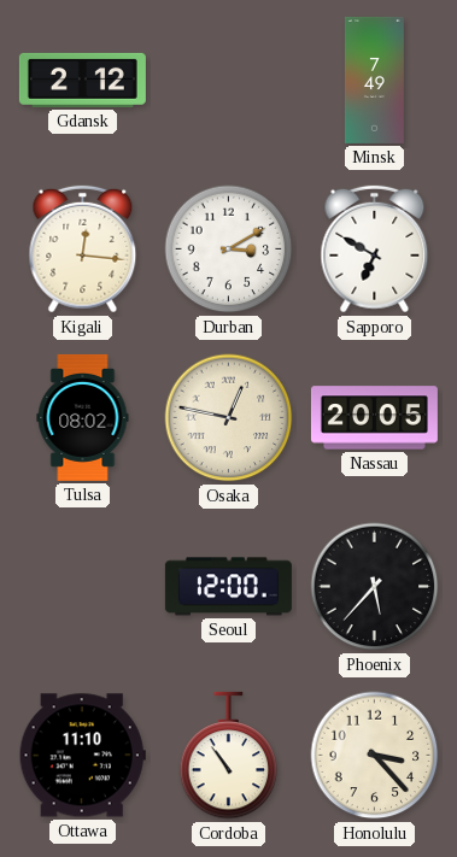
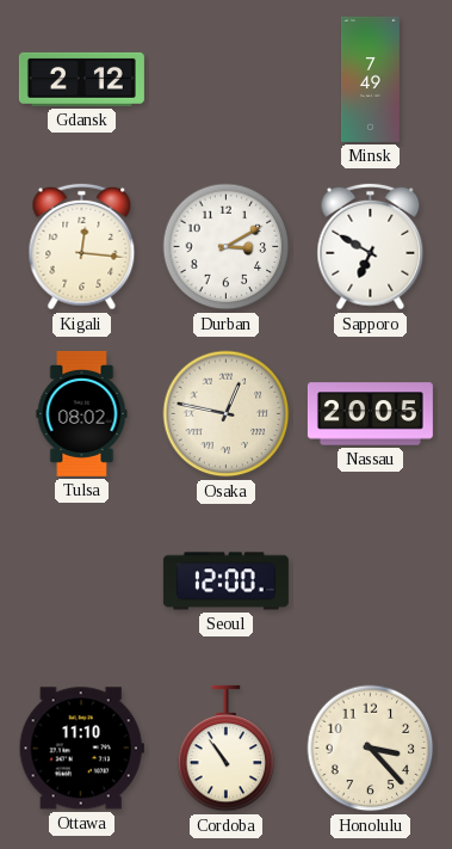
Phoenix: 5:37 -> none (375, 587)
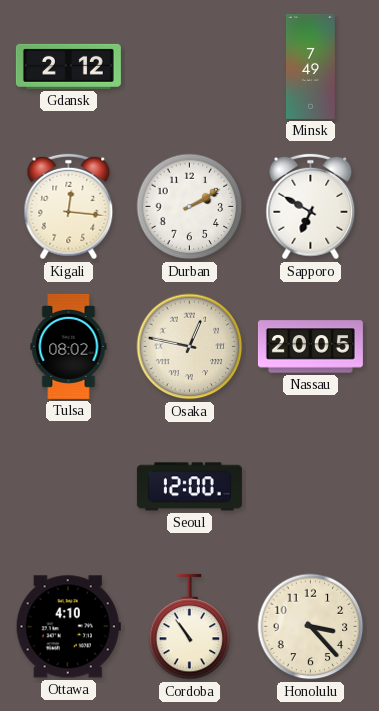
Durban: 3:10 -> 2:10 (190, 207)
Ottawa: 11:10 -> 4:10 (68, 627)
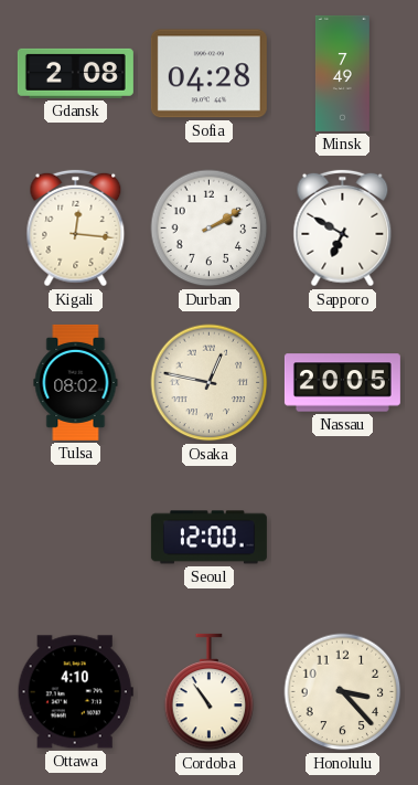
Gdansk: 2:12 -> 2:08 (75, 73)
Sofia: none -> 04:28 (208, 74)
